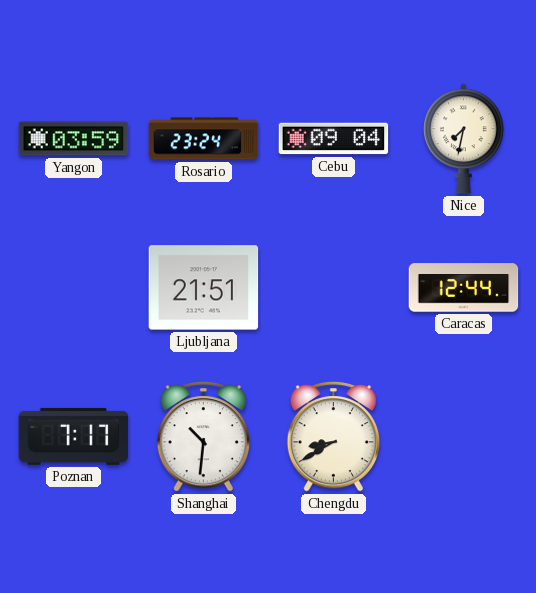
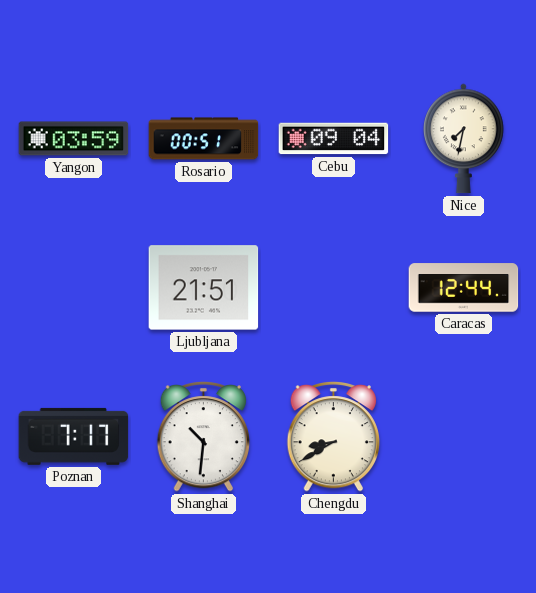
Rosario: 23:24 -> 00:51 (204, 139)
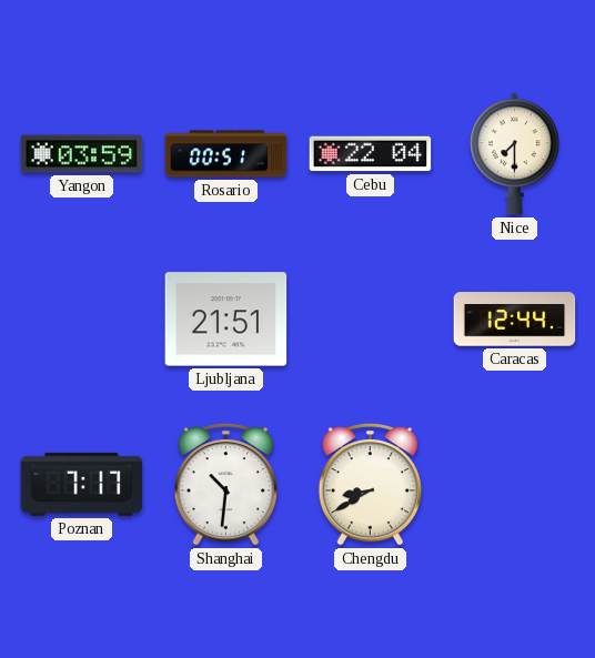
Cebu: 09:04 -> 22:04 (371, 154)
Nice: 7:32 -> 7:30 (515, 154)
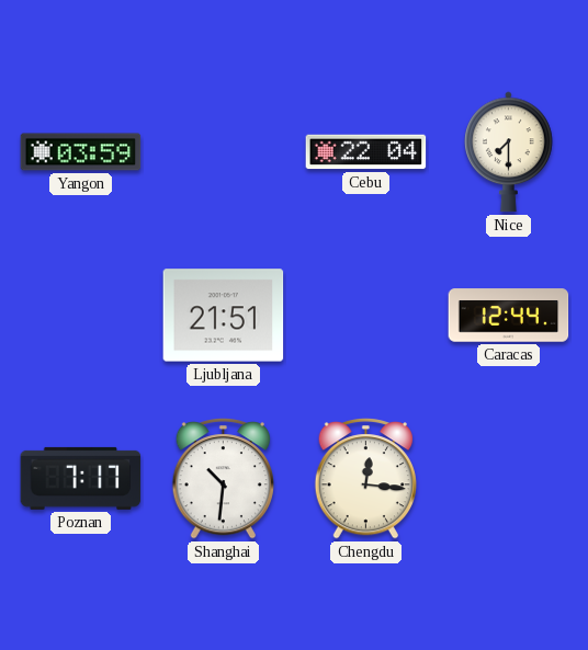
Rosario: 00:51 -> none (226, 154)
Chengdu: 8:40 -> 12:16 (365, 479)
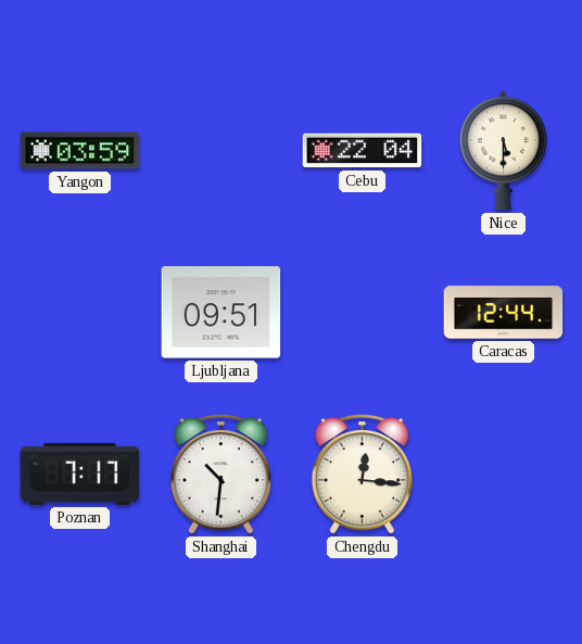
Nice: 7:30 -> 5:30 (504, 151)
Ljubljana: 21:51 -> 09:51 (222, 313)
